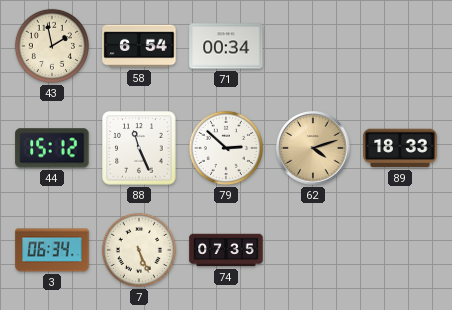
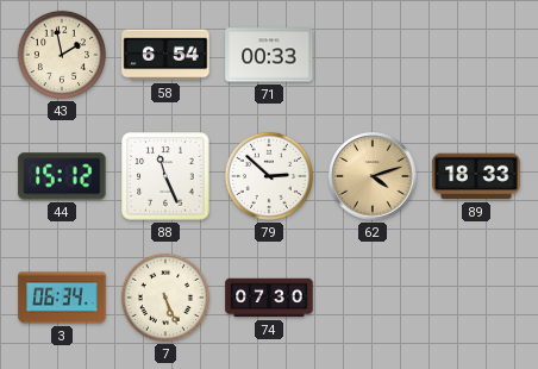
71: 00:34 -> 00:33 (269, 55)
74: 07:35 -> 07:30 (269, 298)
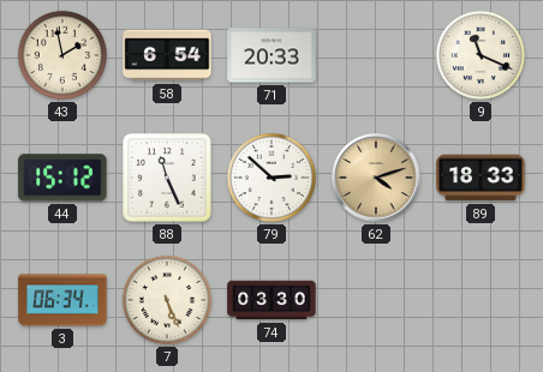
71: 00:33 -> 20:33 (271, 55)
9: none -> 11:19 (481, 55)
74: 07:30 -> 03:30 (271, 300)
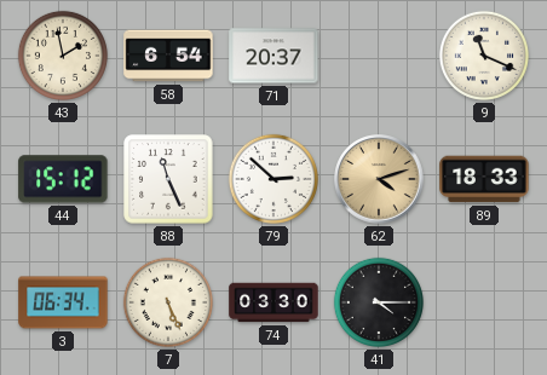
71: 20:33 -> 20:37 (273, 56)
41: none -> 4:15 (379, 302)
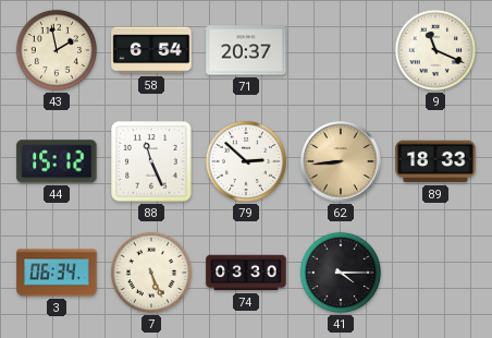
62: 4:12 -> 8:44 (341, 161)
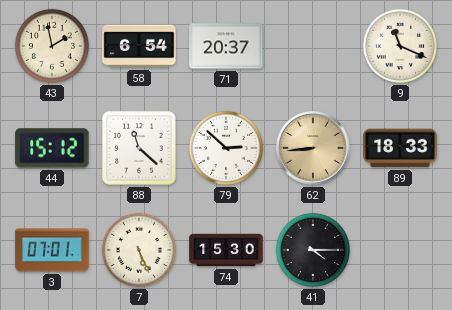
88: 11:26 -> 11:22 (139, 148)
3: 06:34 -> 07:01 (52, 250)
74: 03:30 -> 15:30 (226, 250)
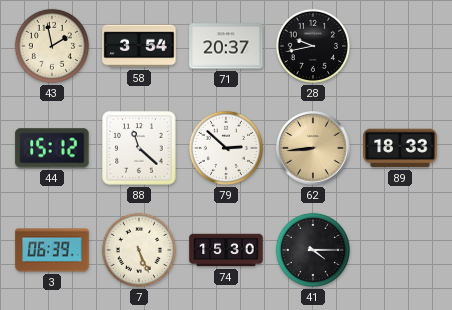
58: 6:54 -> 3:54 (139, 46)
28: none -> 9:43 (313, 46)
9: 11:19 -> none (400, 46)
3: 07:01 -> 06:39 (52, 250)
